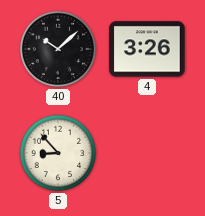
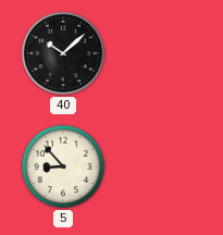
4: 3:26 -> none (147, 49)
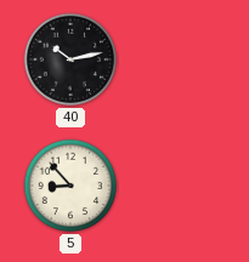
40: 10:08 -> 10:13 (70, 59)
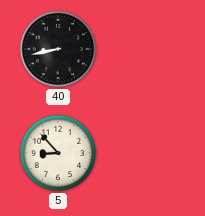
40: 10:13 -> 8:43 (58, 49)
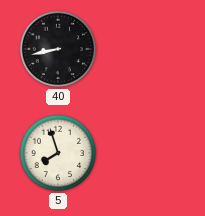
5: 8:53 -> 7:57 (58, 153)
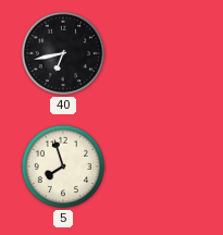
40: 8:43 -> 6:43 (63, 53)
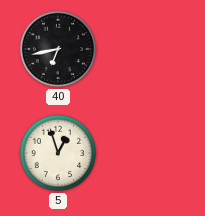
5: 7:57 -> 12:57 (58, 153)
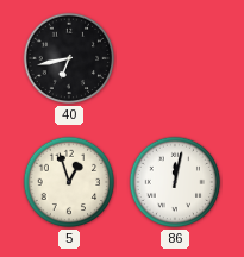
86: none -> 12:02 (175, 182)
